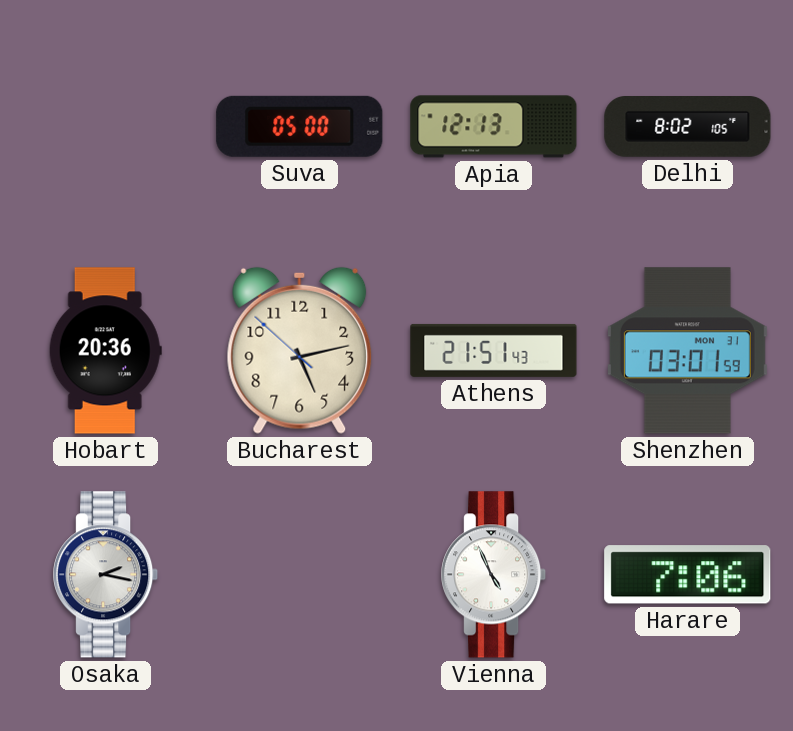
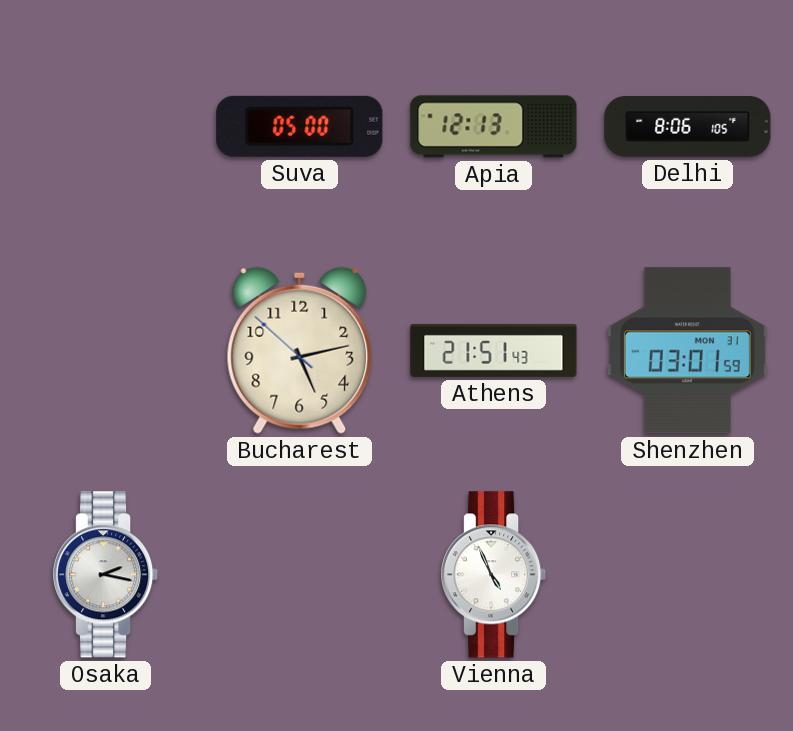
Delhi: 8:02 -> 8:06 (688, 127)
Hobart: 20:36 -> none (105, 351)
Harare: 7:06 -> none (688, 575)
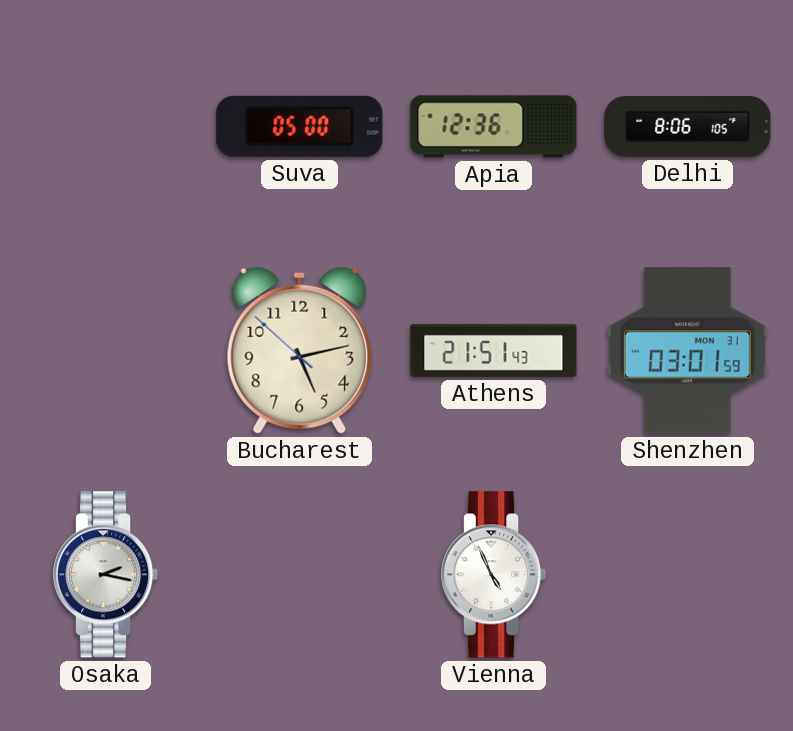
Apia: 12:13 -> 12:36 (494, 127)
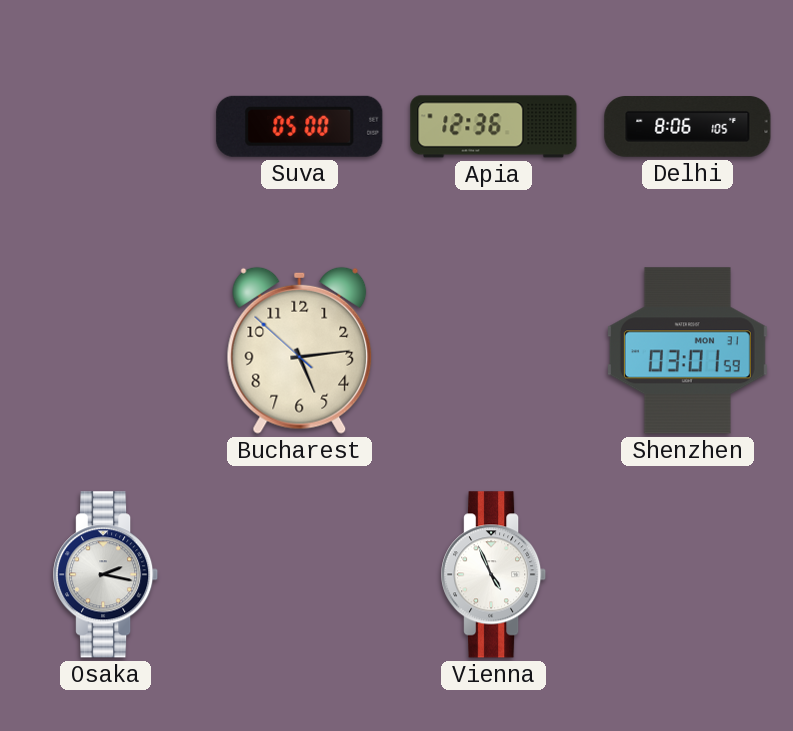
Bucharest: 5:12 -> 5:13 (300, 350)
Athens: 21:51 -> none (494, 350)
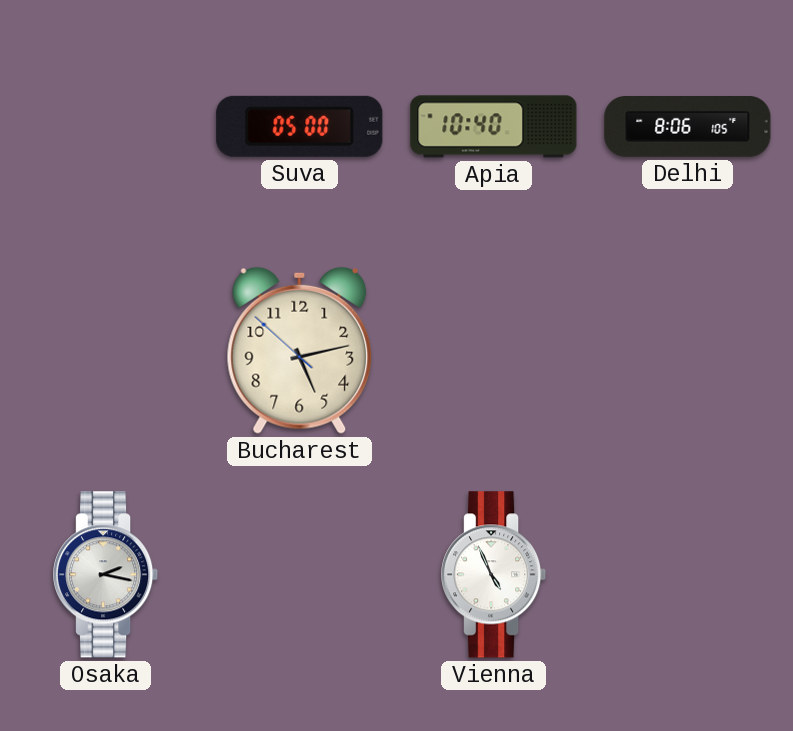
Apia: 12:36 -> 10:40 (494, 127)
Bucharest: 5:13 -> 5:12 (300, 350)
Shenzhen: 03:01 -> none (687, 351)
